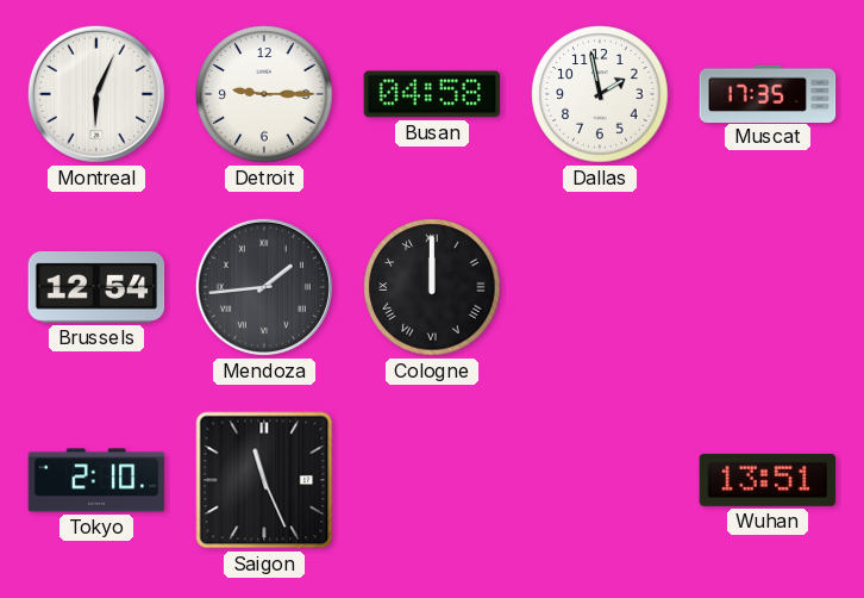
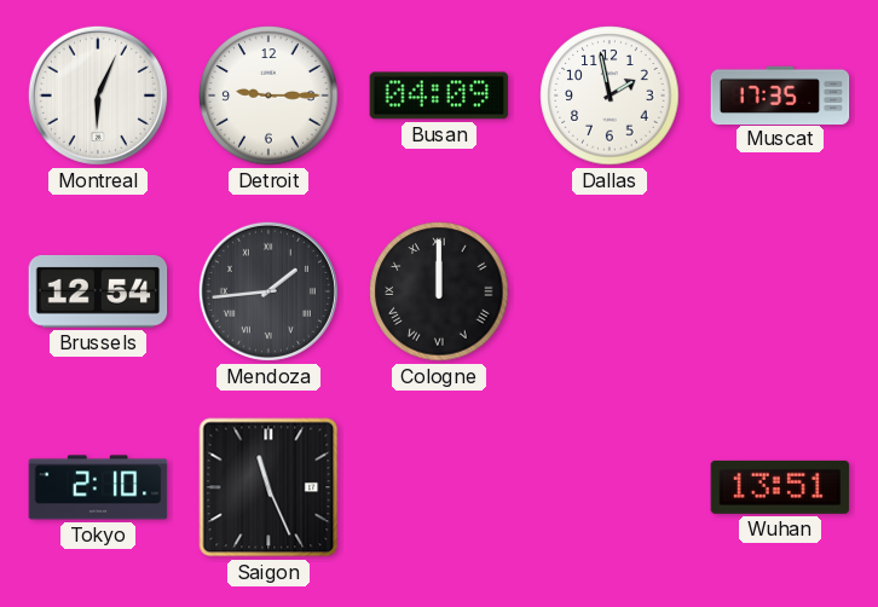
Busan: 04:58 -> 04:09 (439, 96)
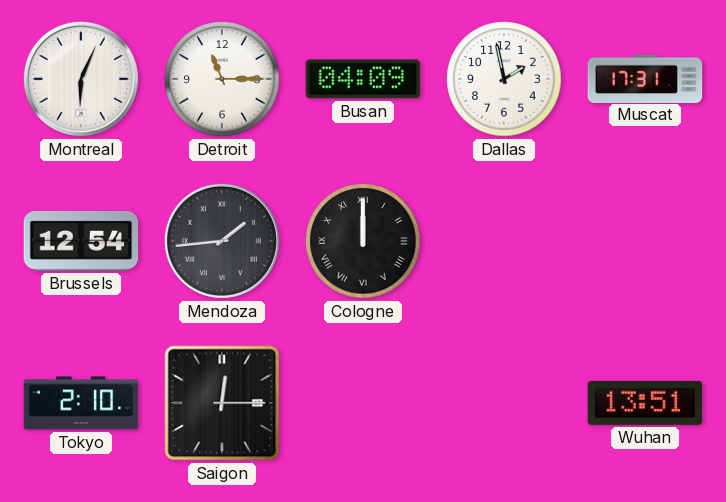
Detroit: 9:15 -> 11:15 (222, 79)
Muscat: 17:35 -> 17:31 (645, 78)
Saigon: 11:26 -> 12:15 (222, 403)
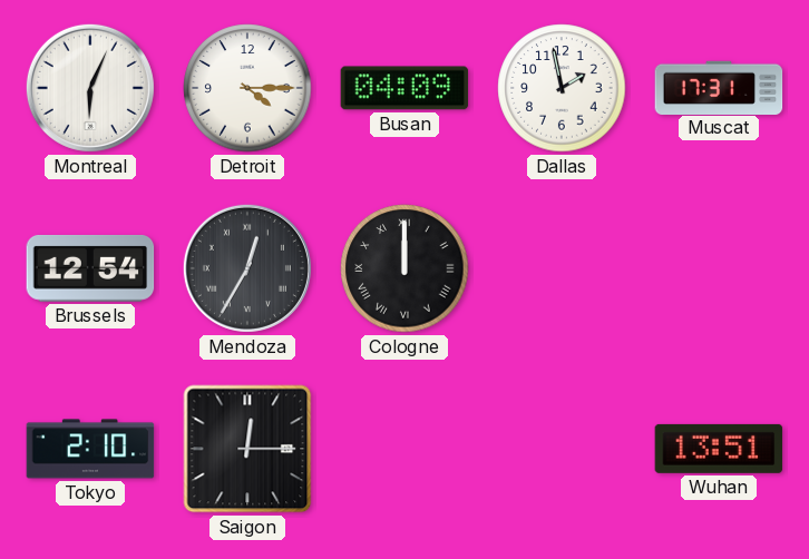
Detroit: 11:15 -> 4:15 (247, 88)
Mendoza: 1:44 -> 12:35 (247, 268)
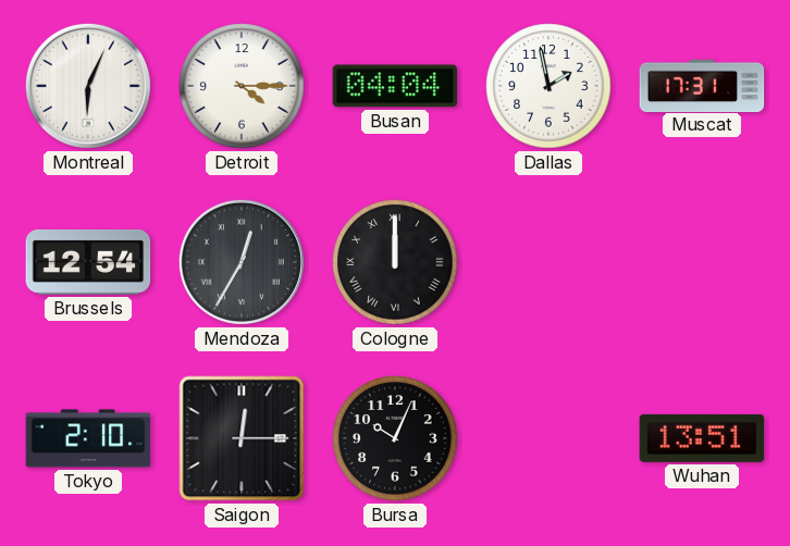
Busan: 04:09 -> 04:04 (395, 86)
Bursa: none -> 10:04 (395, 438)
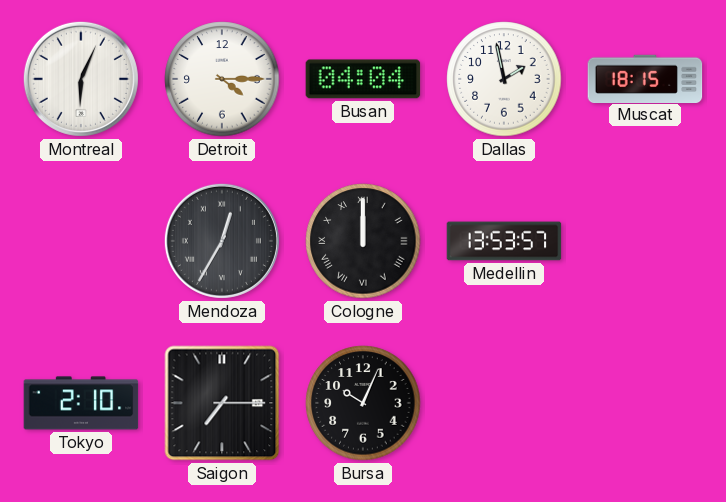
Muscat: 17:31 -> 18:15 (645, 78)
Brussels: 12:54 -> none (88, 262)
Medellin: none -> 13:53 (504, 241)
Saigon: 12:15 -> 7:15 (222, 403)
Wuhan: 13:51 -> none (702, 438)
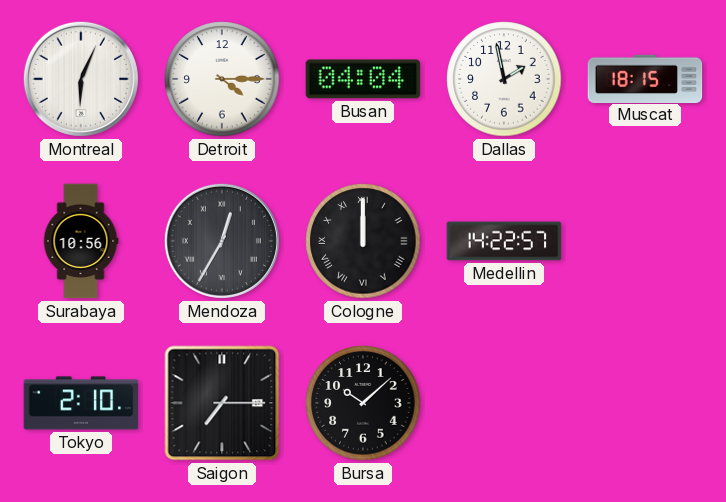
Surabaya: none -> 10:56 (81, 241)
Medellin: 13:53 -> 14:22 (504, 241)
Bursa: 10:04 -> 10:08 (363, 403)
